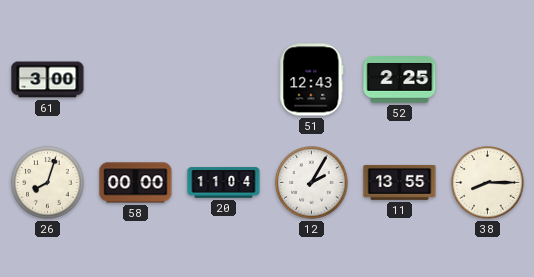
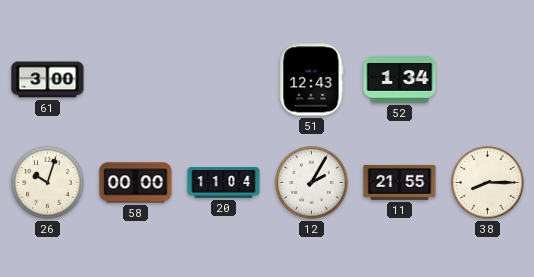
52: 2:25 -> 1:34 (400, 80)
26: 8:03 -> 10:03 (48, 183)
11: 13:55 -> 21:55 (400, 182)
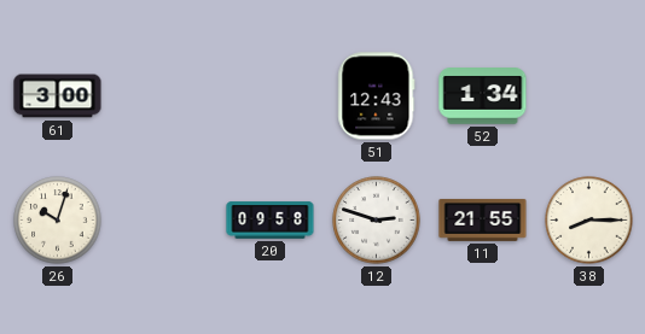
58: 00:00 -> none (136, 183)
20: 11:04 -> 09:58 (271, 221)
12: 2:05 -> 2:48 (377, 221)
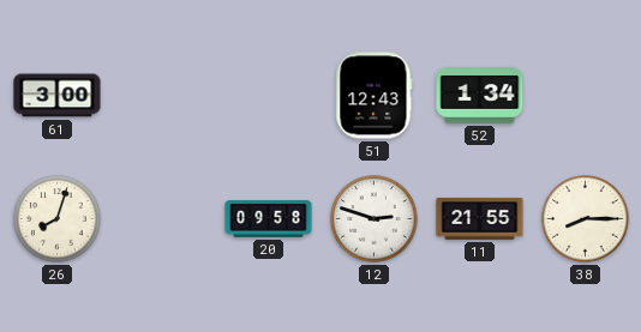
26: 10:03 -> 8:03 (58, 219)
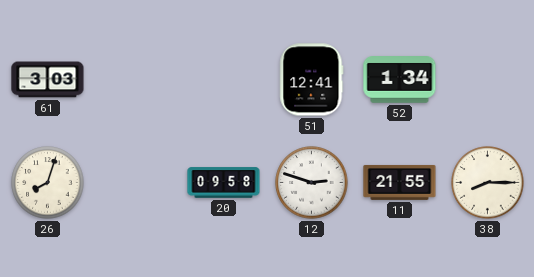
61: 3:00 -> 3:03 (48, 80)
51: 12:43 -> 12:41 (312, 80)
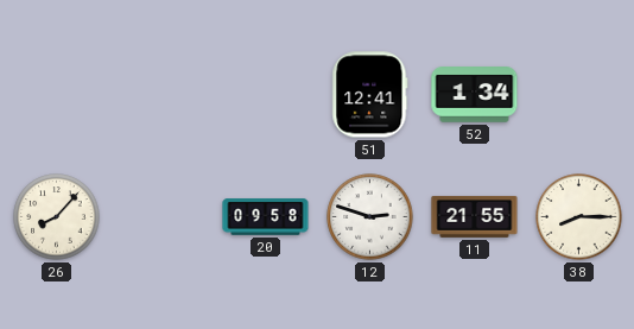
61: 3:03 -> none (48, 80)
26: 8:03 -> 8:07 (57, 217)
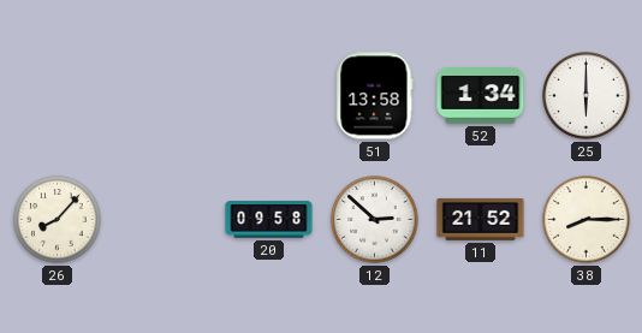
51: 12:41 -> 13:58 (375, 96)
25: none -> 6:00 (587, 96)
12: 2:48 -> 2:52 (375, 220)
11: 21:55 -> 21:52 (481, 219)
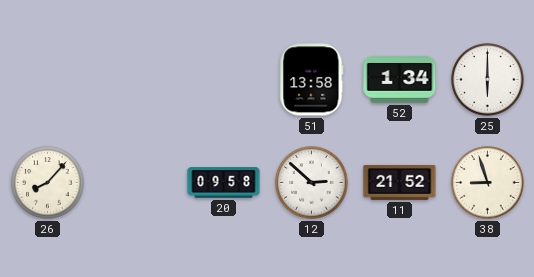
38: 8:15 -> 8:57 (488, 183)
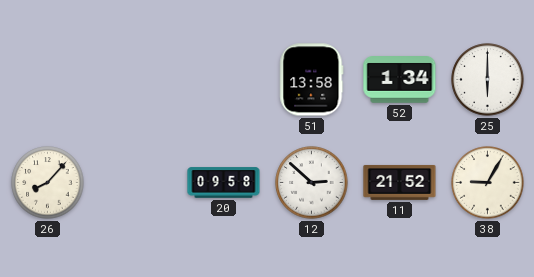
38: 8:57 -> 9:05 (488, 183)
